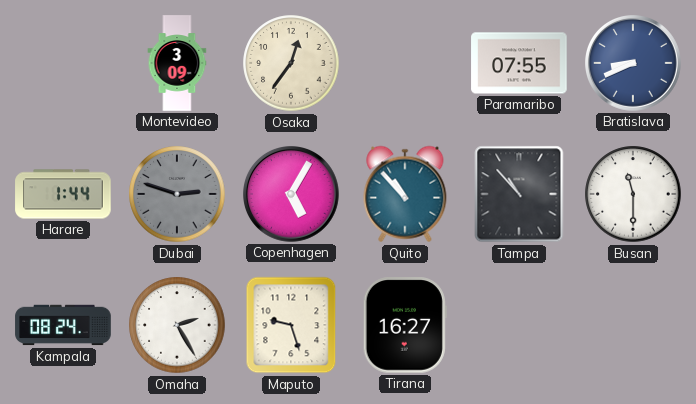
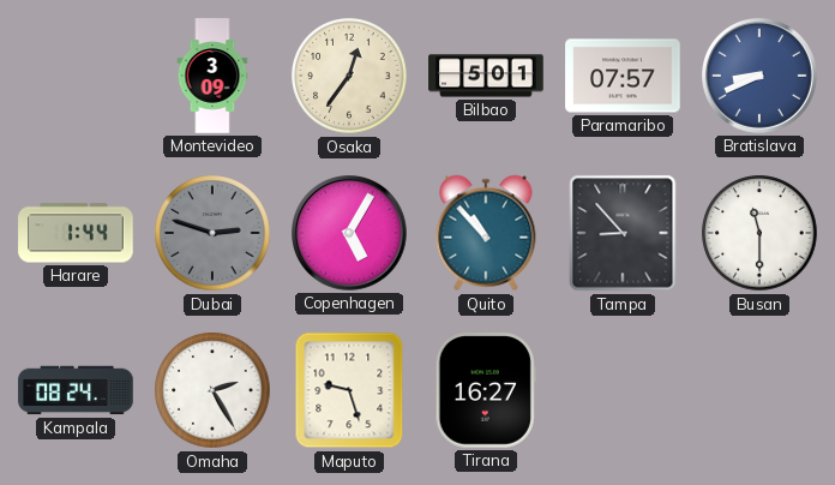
Bilbao: none -> 5:01 (486, 76)
Paramaribo: 07:55 -> 07:57 (623, 76)
Tampa: 10:53 -> 8:53 (623, 233)
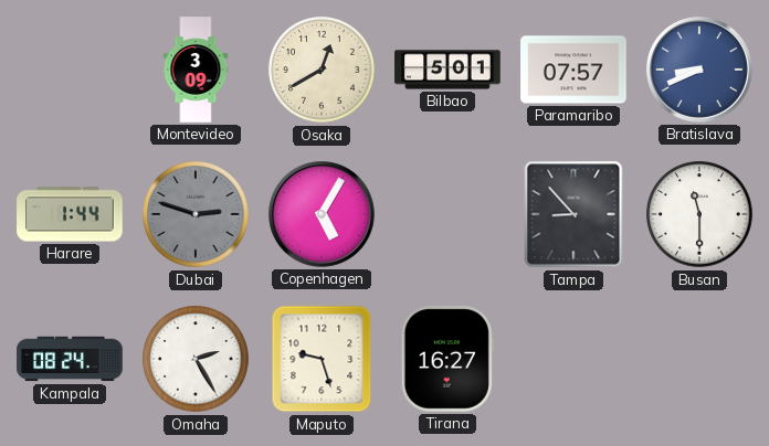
Osaka: 12:36 -> 12:40 (322, 70)
Quito: 10:53 -> none (486, 233)
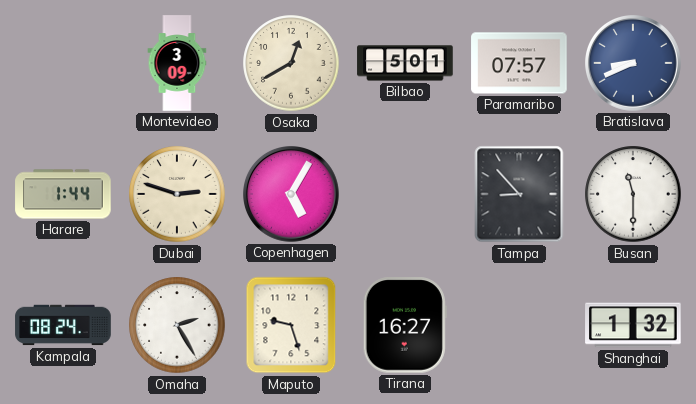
Dubai dial: grey -> cream (177, 194)
Shanghai: none -> 1:32 (633, 325)
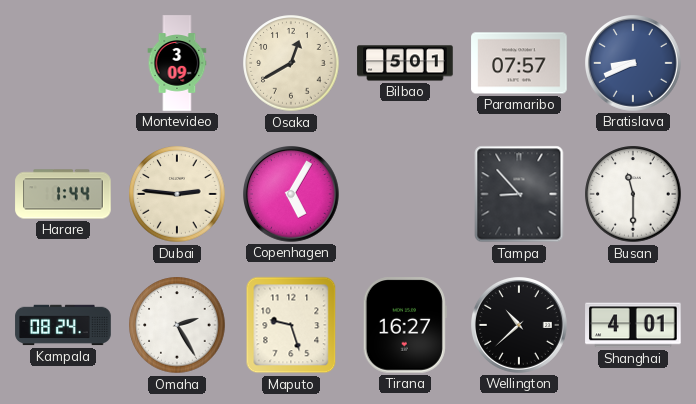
Dubai: 2:48 -> 2:46 (177, 194)
Wellington: none -> 10:38 (520, 326)
Shanghai: 1:32 -> 4:01 (633, 325)
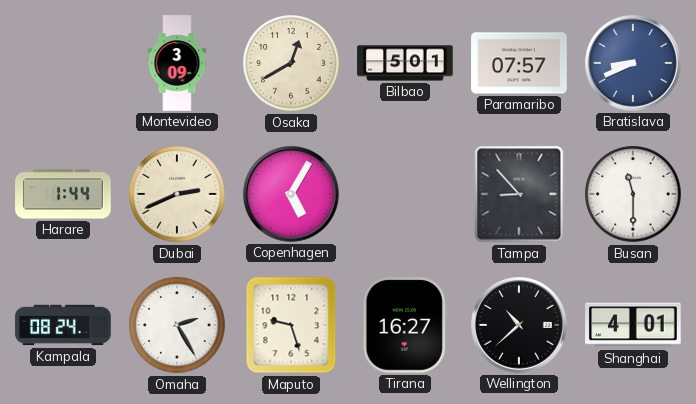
Dubai: 2:46 -> 2:41 (177, 194)
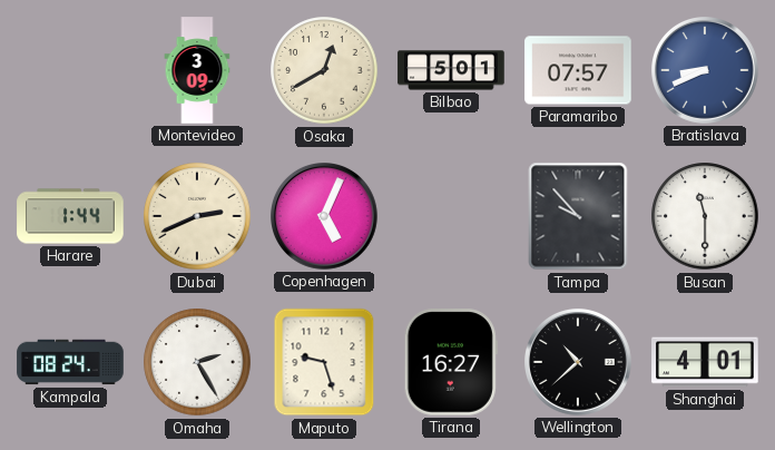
Copenhagen: 5:05 -> 5:04 (325, 217)
Tampa: 8:53 -> 9:53 (578, 216)
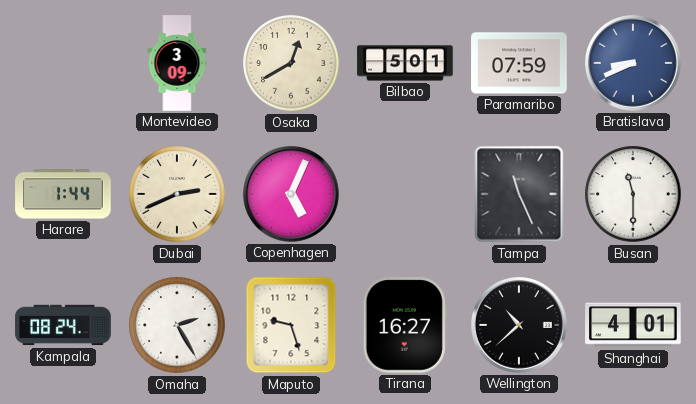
Paramaribo: 07:57 -> 07:59 (519, 63)
Tampa: 9:53 -> 11:26 (519, 194)
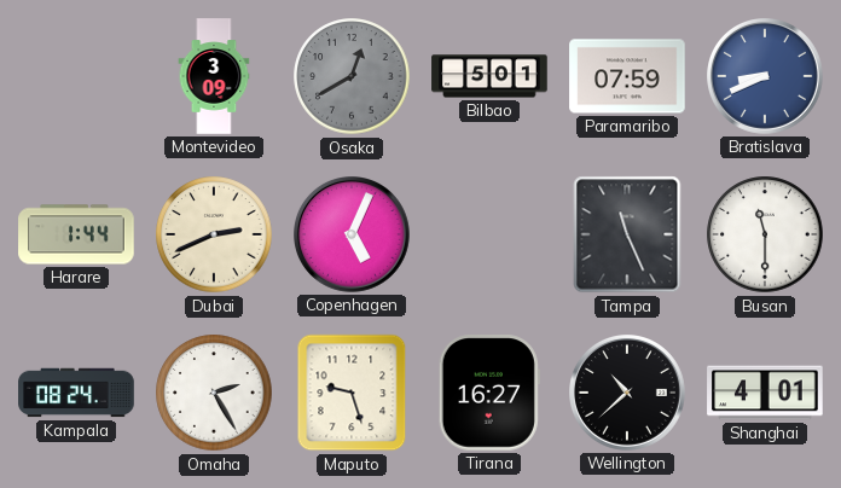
Osaka dial: cream -> grey (352, 76)
